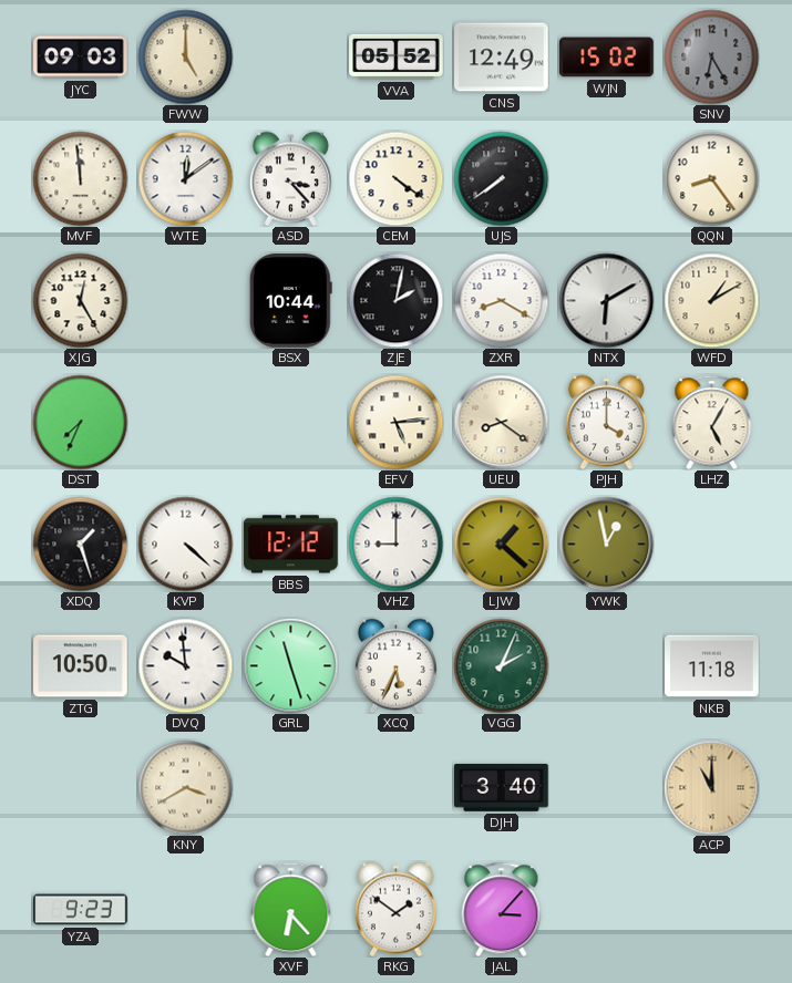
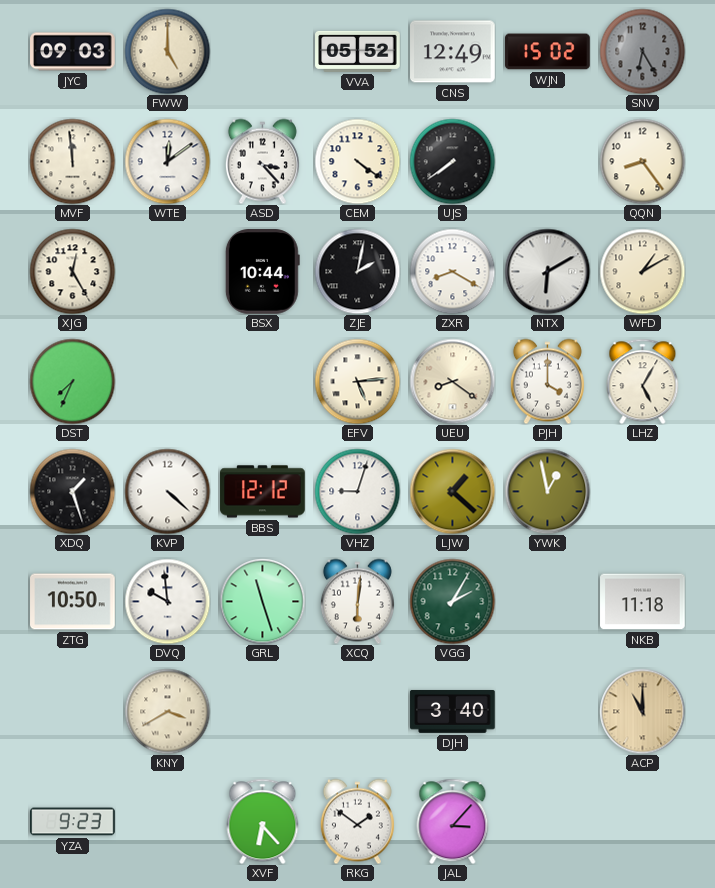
VHZ: 9:00 -> 9:03 (357, 491)
XCQ: 5:34 -> 6:01 (357, 601)
VGG: 2:04 -> 2:05 (452, 601)
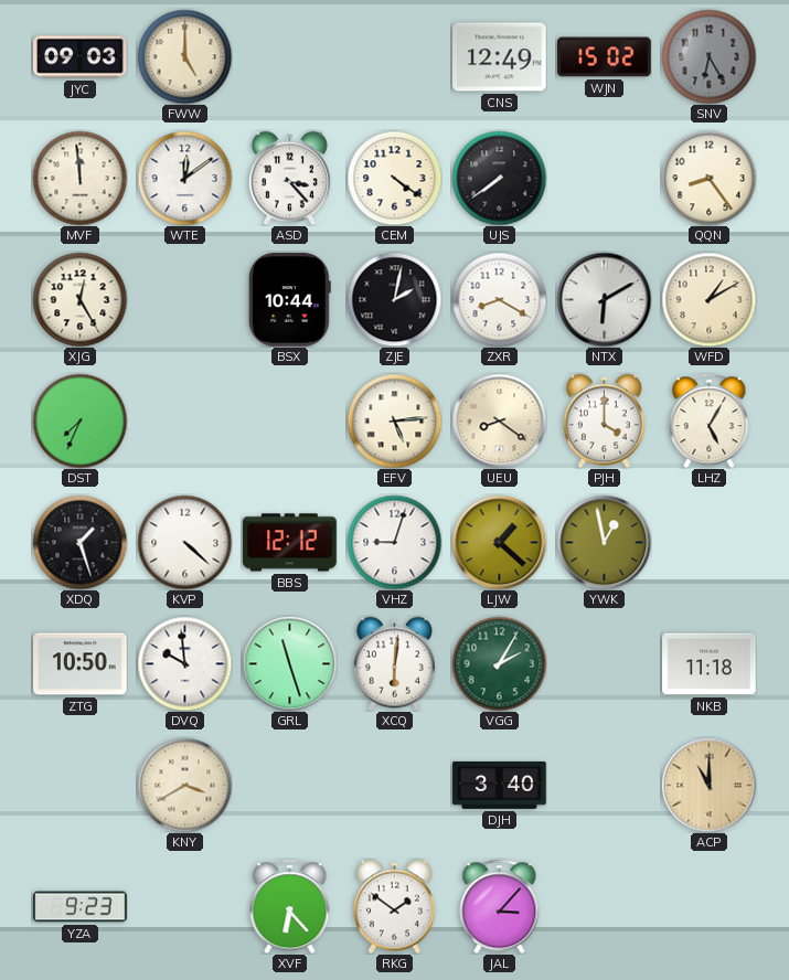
VVA: 05:52 -> none (358, 51)
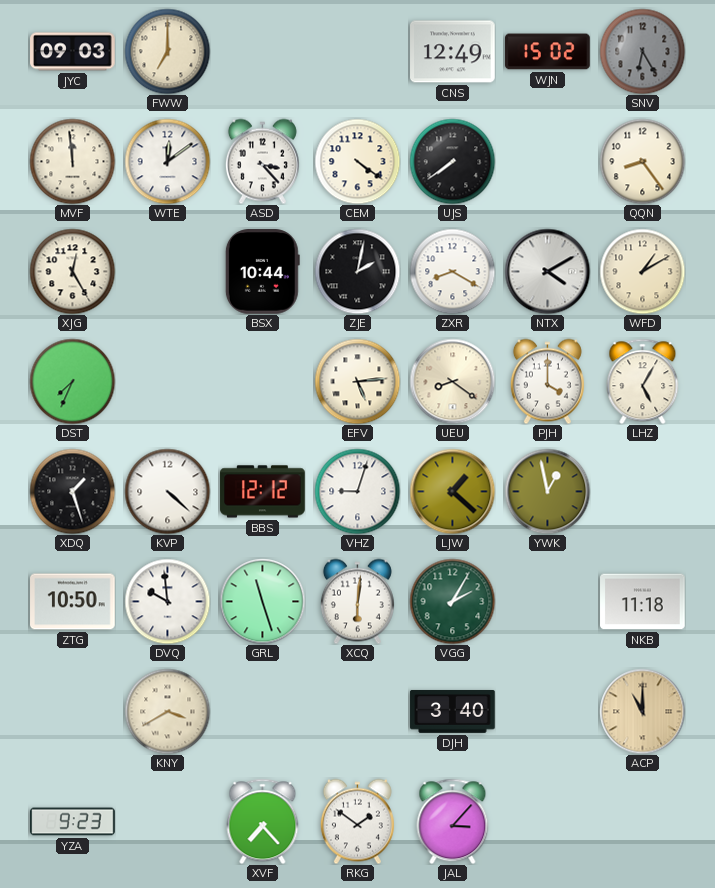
FWW: 5:00 -> 7:00 (167, 51)
NTX: 6:10 -> 4:10 (547, 271)
XVF: 6:23 -> 7:23 (263, 821)
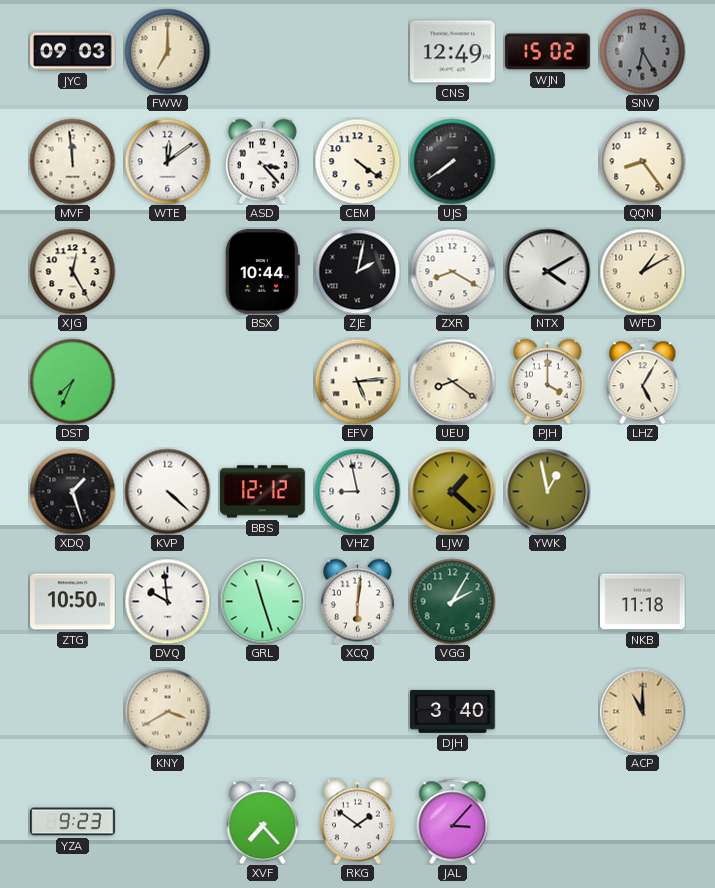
VHZ: 9:03 -> 8:58 (357, 491)
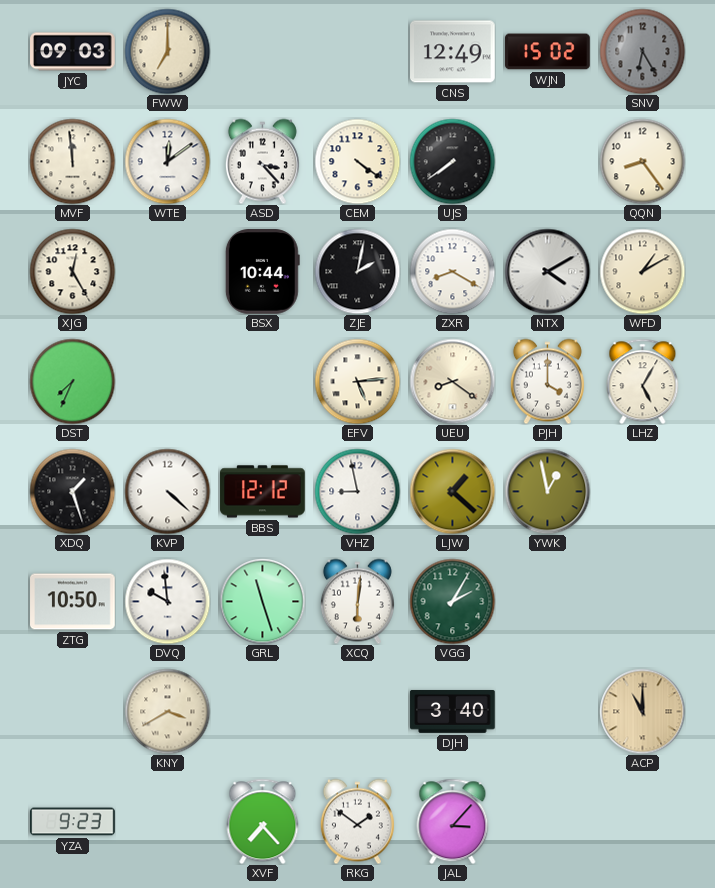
NKB: 11:18 -> none (643, 602)
